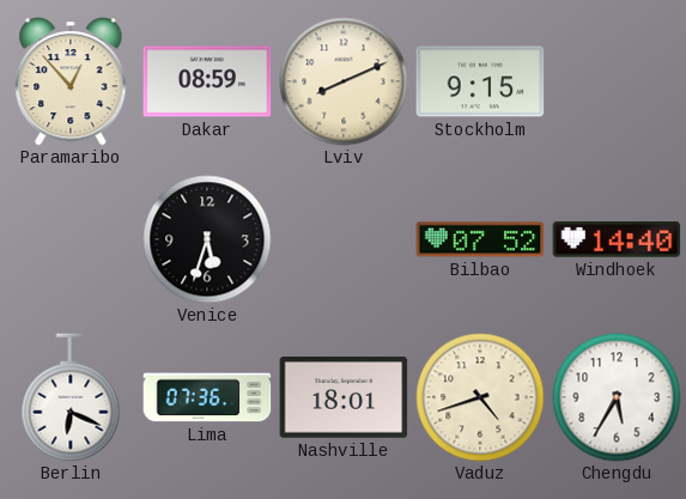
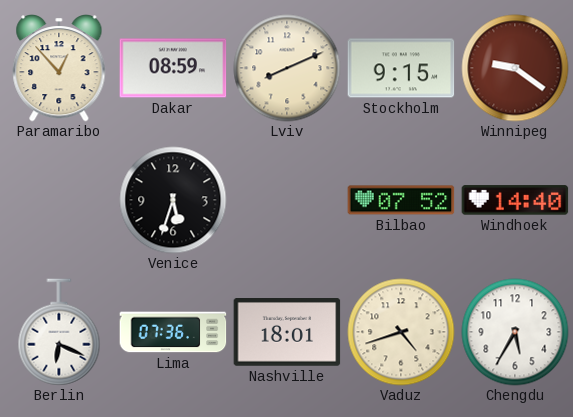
Winnipeg: none -> 9:21 (515, 68)
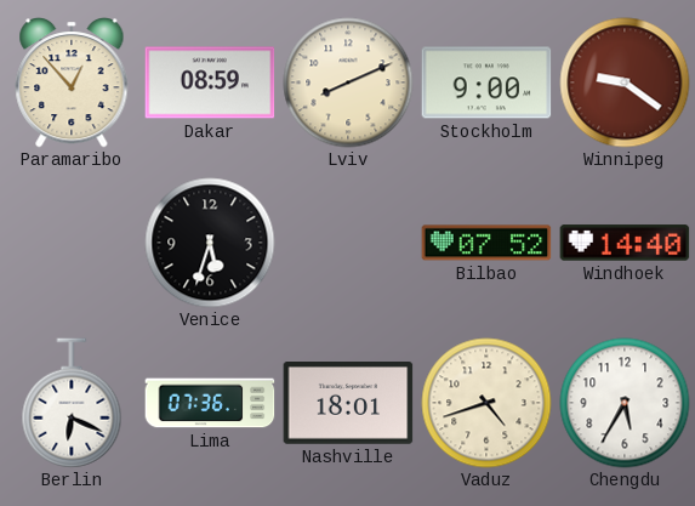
Stockholm: 9:15 -> 9:00 (486, 83)
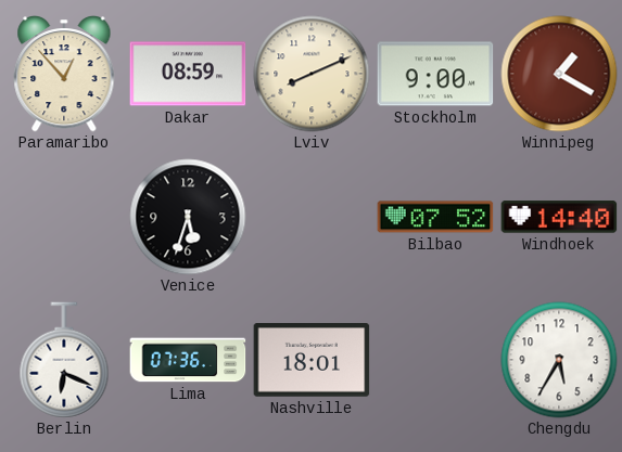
Winnipeg: 9:21 -> 1:20 (559, 74)
Vaduz: 4:42 -> none (486, 403)
